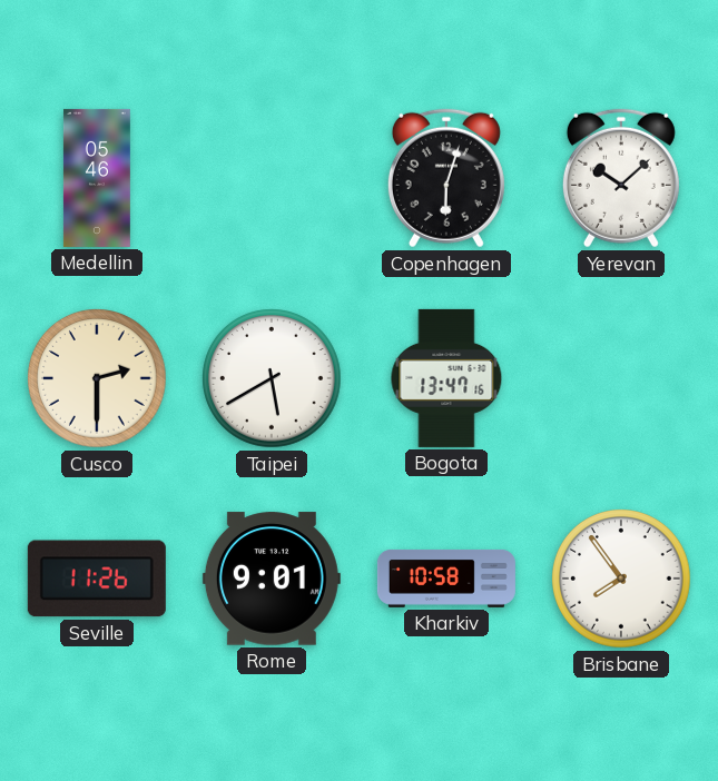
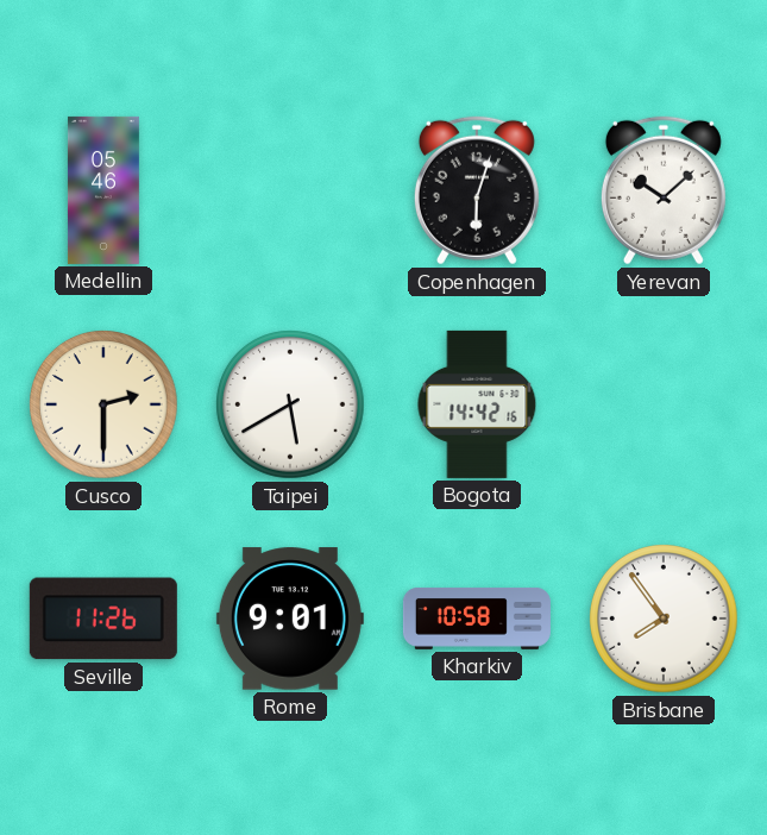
Bogota: 13:47 -> 14:42 (477, 404)
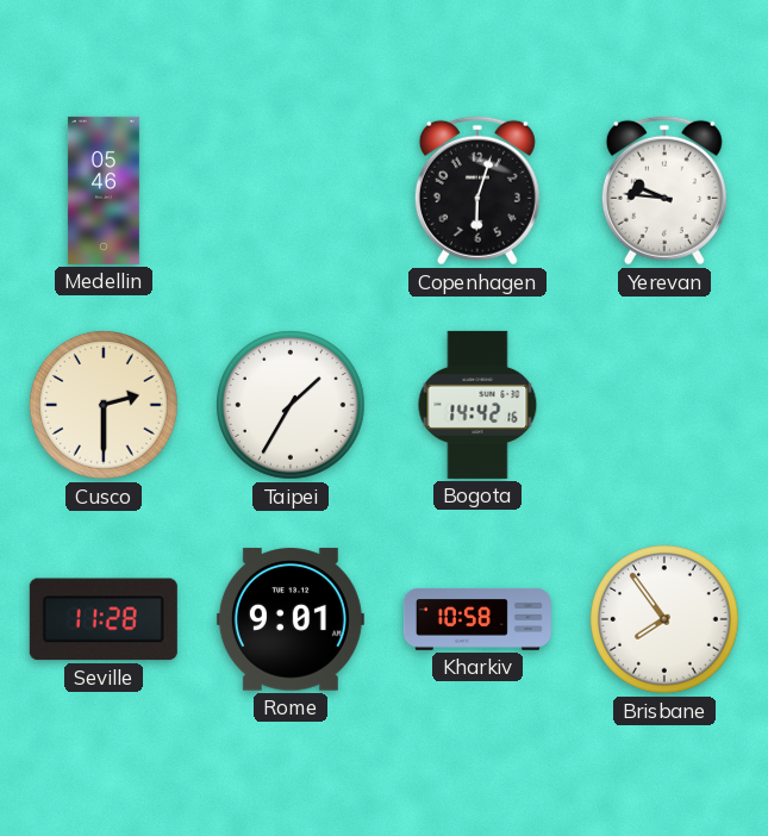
Yerevan: 10:08 -> 9:46 (664, 191)
Taipei: 5:40 -> 1:35 (292, 406)
Seville: 11:26 -> 11:28 (104, 619)
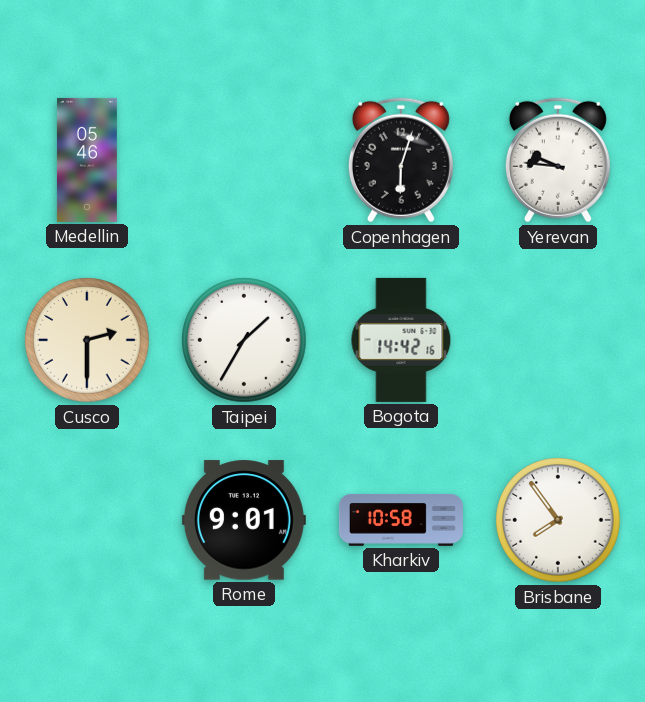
Seville: 11:28 -> none (104, 619)
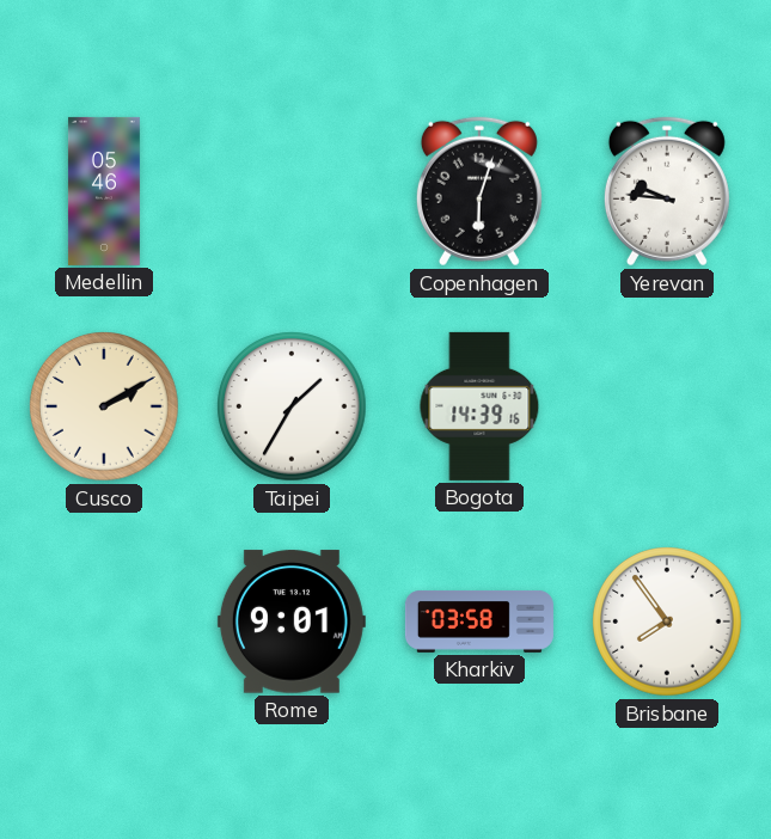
Cusco: 2:30 -> 2:10 (105, 408)
Bogota: 14:42 -> 14:39 (479, 406)
Kharkiv: 10:58 -> 03:58 (479, 621)
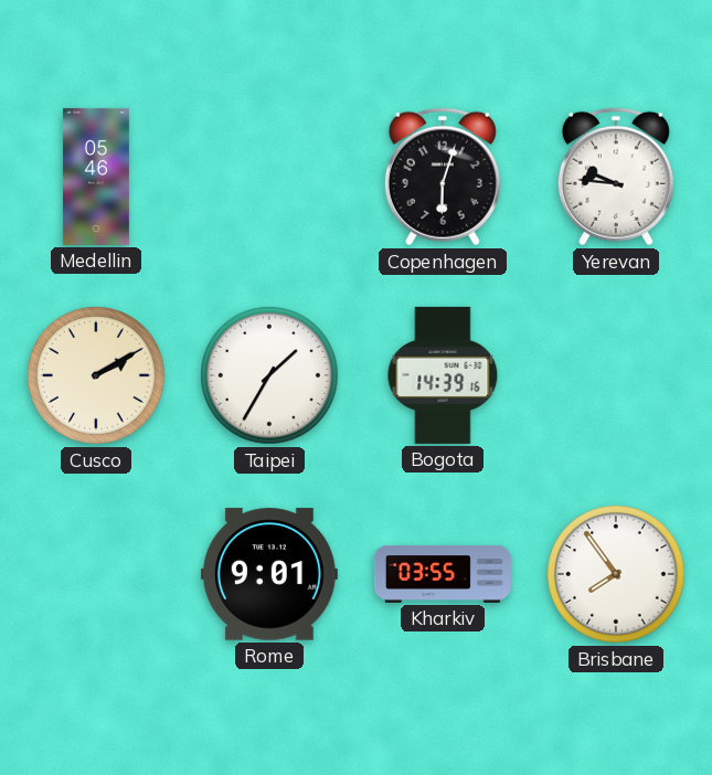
Kharkiv: 03:58 -> 03:55 (443, 574)
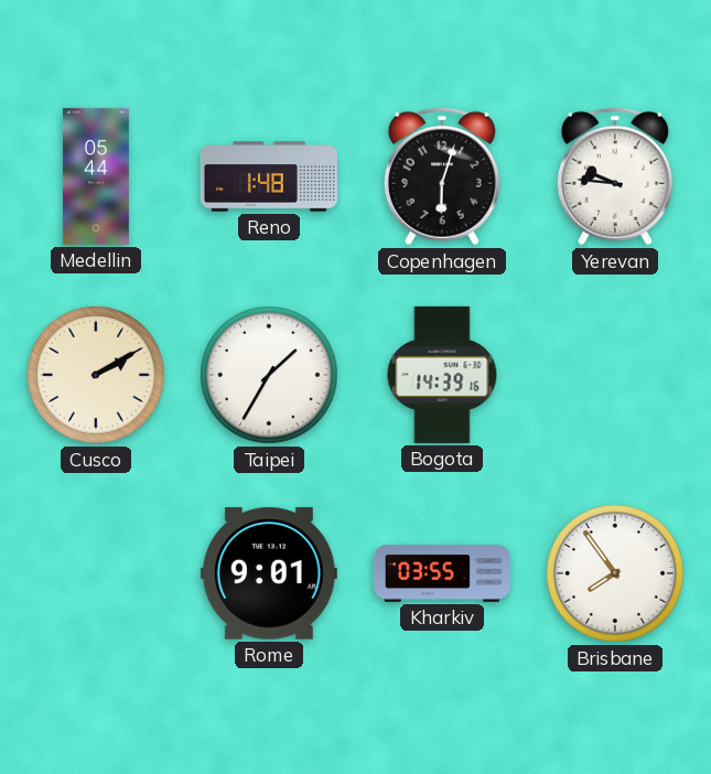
Medellin: 05:46 -> 05:44 (96, 176)
Reno: none -> 1:48 (269, 176)
